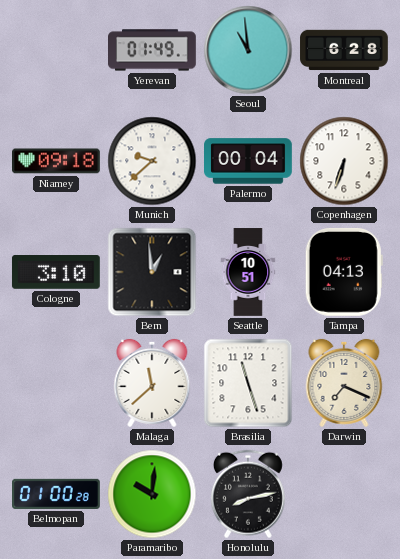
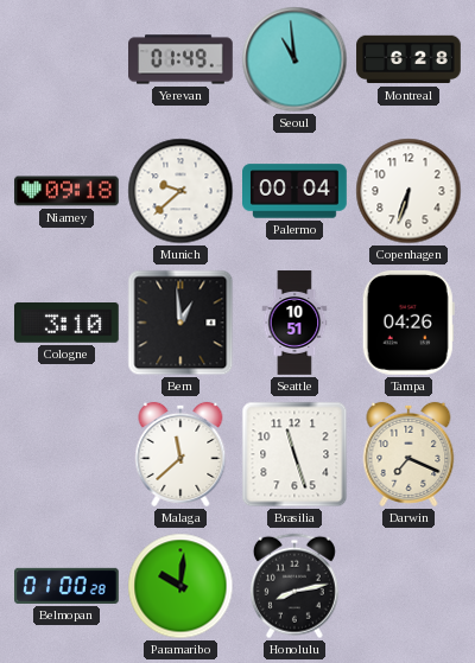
Tampa: 04:13 -> 04:26 (408, 323)
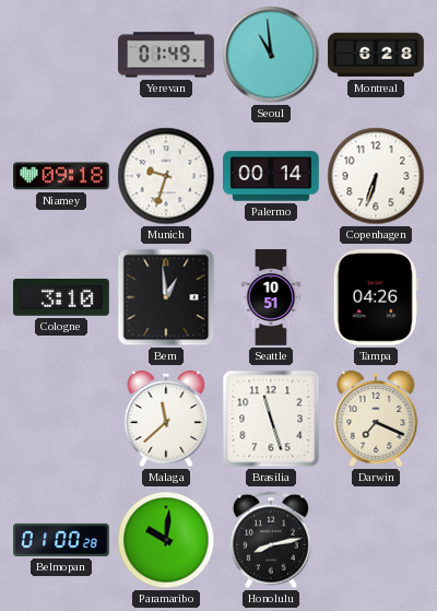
Munich: 9:38 -> 9:33 (166, 176)
Palermo: 00:04 -> 00:14 (271, 176)
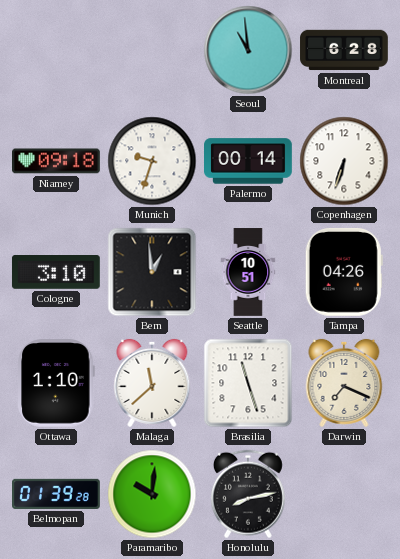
Yerevan: 01:49 -> none (167, 55)
Ottawa: none -> 1:10 (56, 384)
Belmopan: 01:00 -> 01:39 (57, 494)
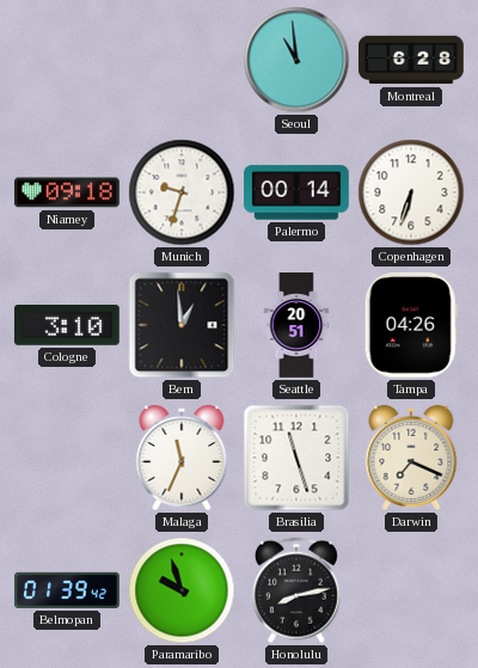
Seattle: 10:51 -> 20:51 (296, 325)
Ottawa: 1:10 -> none (56, 384)
Malaga: 11:38 -> 11:34 (182, 458)
Belmopan: 01:39:28 -> 01:39:42 (68, 590)
Paramaribo: 10:01 -> 9:57 (182, 590)
